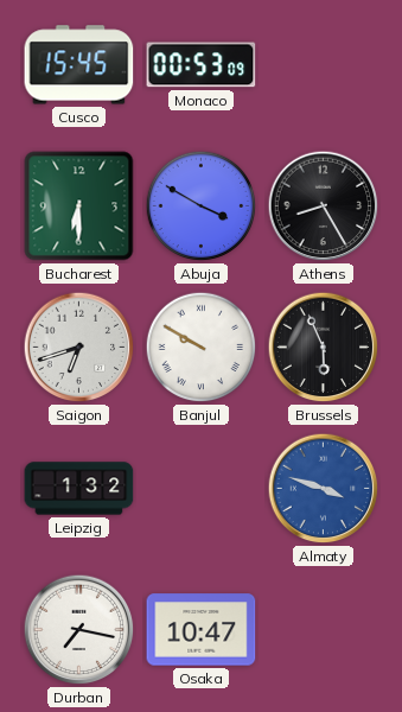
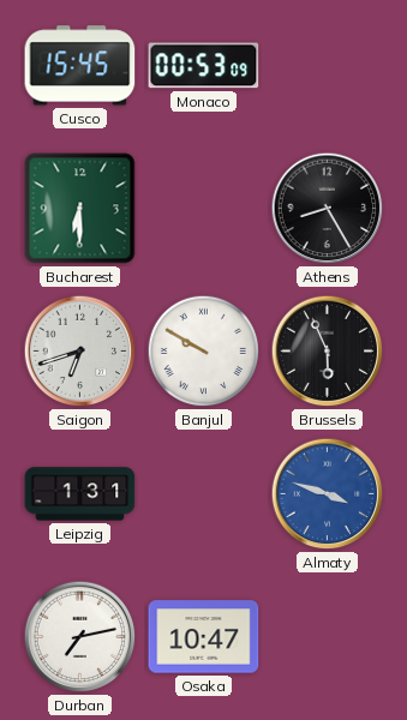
Abuja: 3:50 -> none (202, 206)
Leipzig: 1:32 -> 1:31 (80, 494)
Durban: 7:17 -> 7:13 (80, 637)
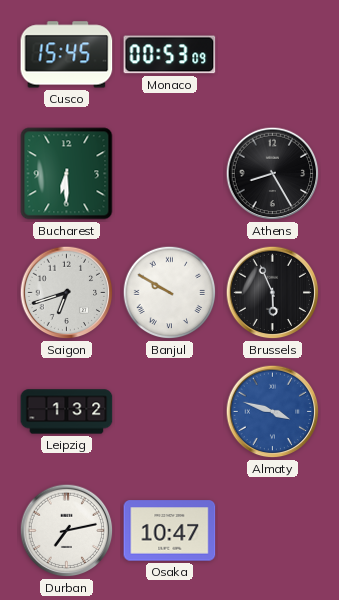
Leipzig: 1:31 -> 1:32 (67, 412)
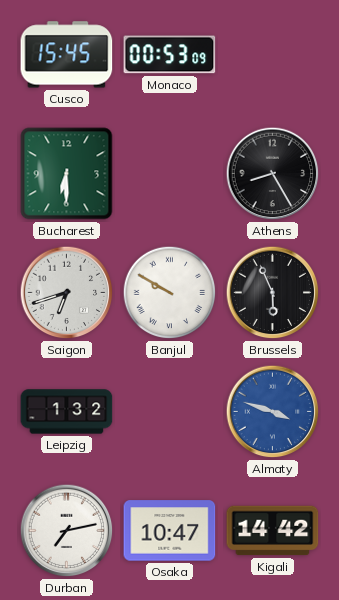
Kigali: none -> 14:42 (273, 531)
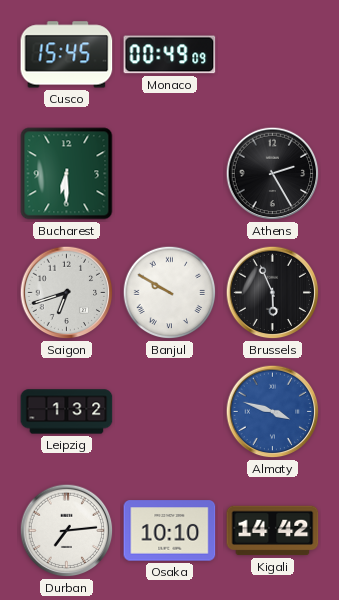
Monaco: 00:53 -> 00:49 (170, 55)
Athens: 8:25 -> 2:25 (273, 174)
Durban: 7:13 -> 7:14 (67, 531)
Osaka: 10:47 -> 10:10 (170, 531)
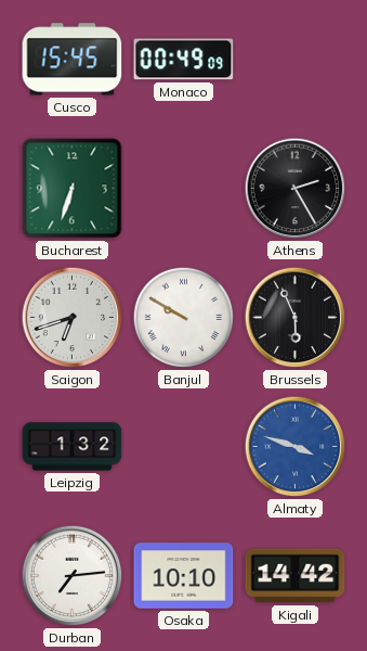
Bucharest: 6:30 -> 6:33 (73, 189)
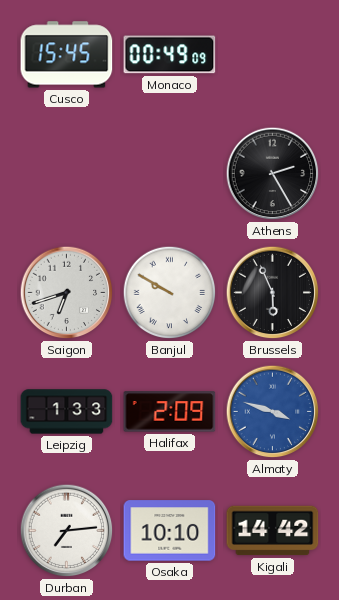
Bucharest: 6:33 -> none (73, 189)
Leipzig: 1:32 -> 1:33 (67, 412)
Halifax: none -> 2:09 (170, 412)
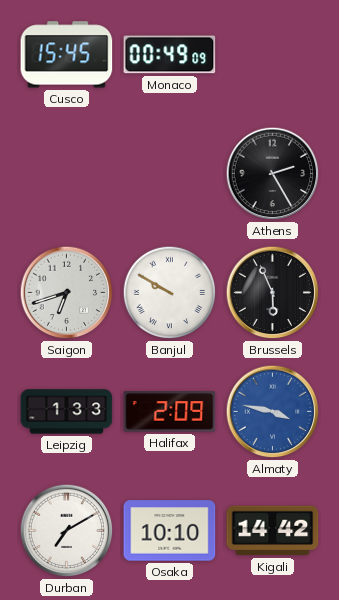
Almaty: 3:48 -> 3:47 (273, 412)
Durban: 7:14 -> 7:10 (67, 531)
